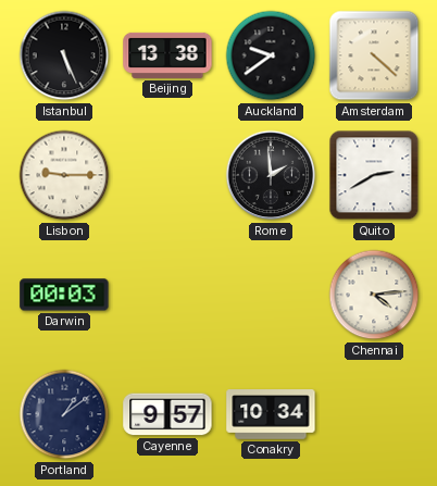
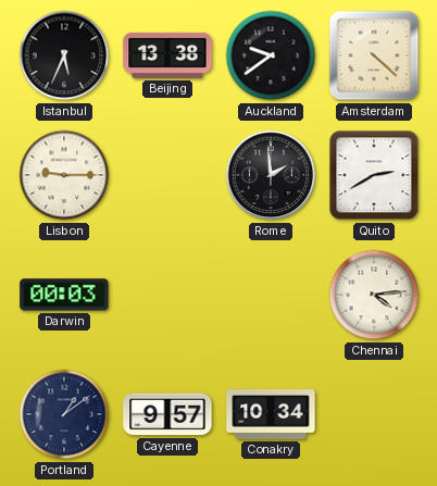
Istanbul: 5:26 -> 5:34 (64, 55)
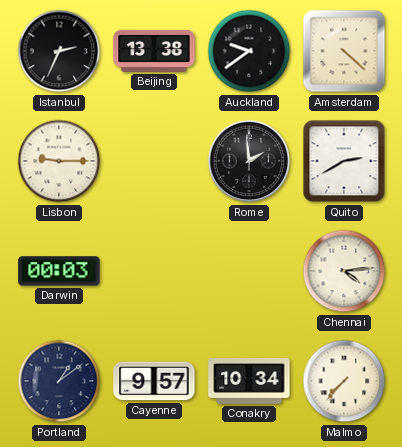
Istanbul: 5:34 -> 2:34 (59, 51)
Malmo: none -> 7:37 (344, 381)
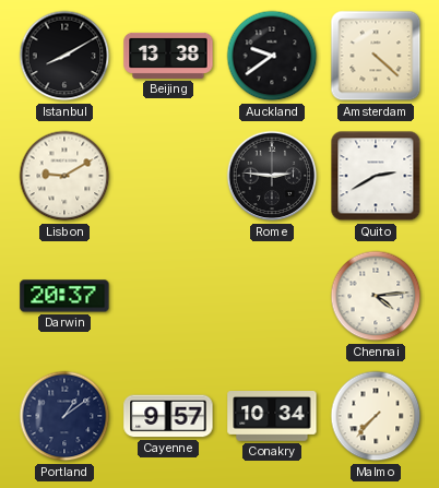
Istanbul: 2:34 -> 8:10 (64, 56)
Lisbon: 9:15 -> 9:10 (64, 176)
Rome: 1:59 -> 2:46 (272, 176)
Darwin: 00:03 -> 20:37 (64, 296)
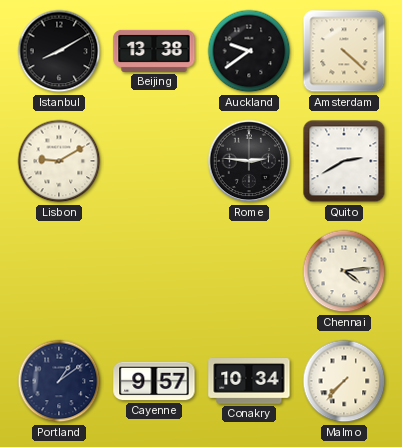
Darwin: 20:37 -> none (64, 296)
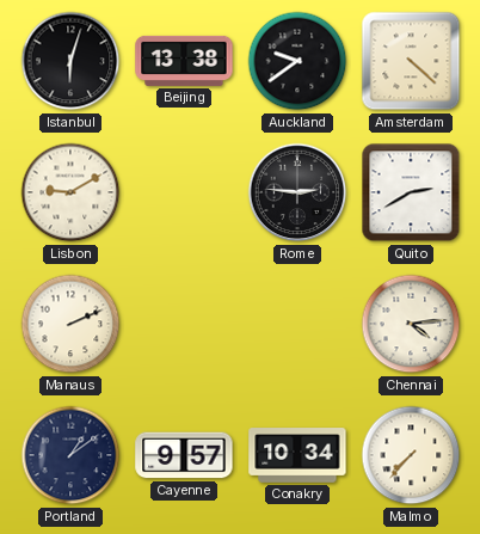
Istanbul: 8:10 -> 6:03 (70, 61)
Manaus: none -> 2:11 (70, 324)
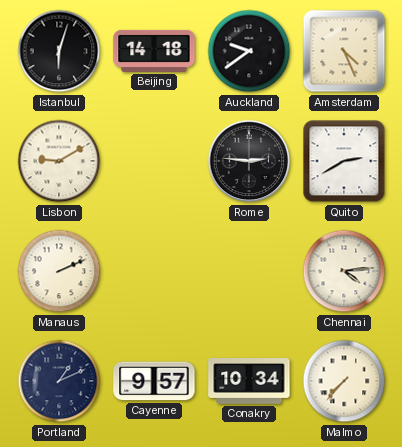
Beijing: 13:38 -> 14:18 (154, 51)
Amsterdam: 4:22 -> 4:26 (344, 51)
Portland: 1:09 -> 1:11 (59, 381)
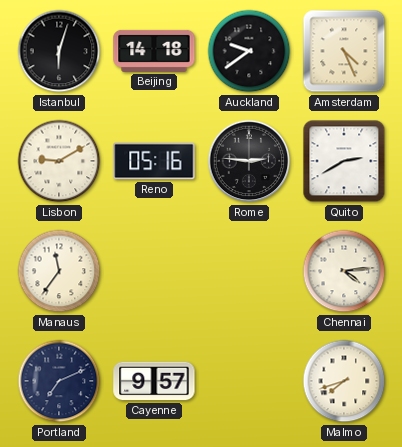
Reno: none -> 05:16 (154, 161)
Manaus: 2:11 -> 11:36 (59, 271)
Portland: 1:11 -> 7:11 (59, 381)
Conakry: 10:34 -> none (249, 381)
Malmo: 7:37 -> 7:42 (344, 381)
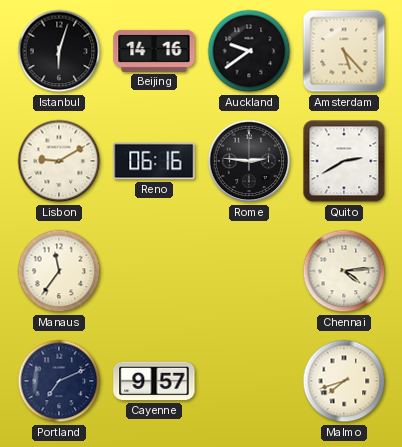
Beijing: 14:18 -> 14:16 (154, 51)
Amsterdam: 4:26 -> 5:23 (344, 51)
Reno: 05:16 -> 06:16 (154, 161)
